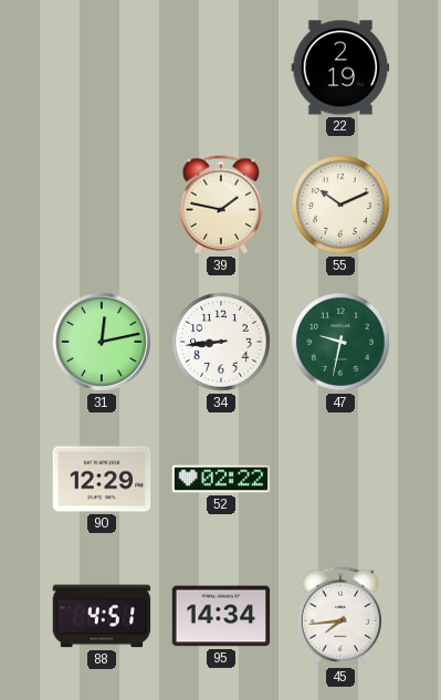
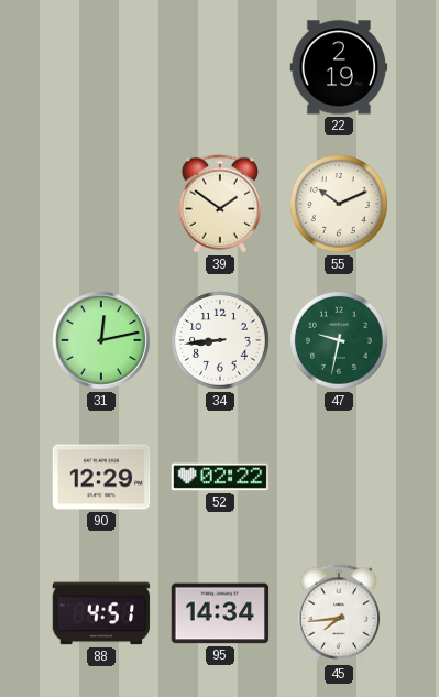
39: 1:47 -> 1:51 (220, 204)
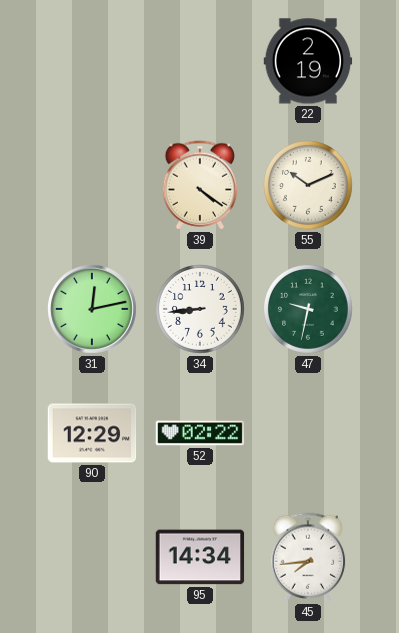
39: 1:51 -> 4:21 (200, 185)
88: 4:51 -> none (101, 613)
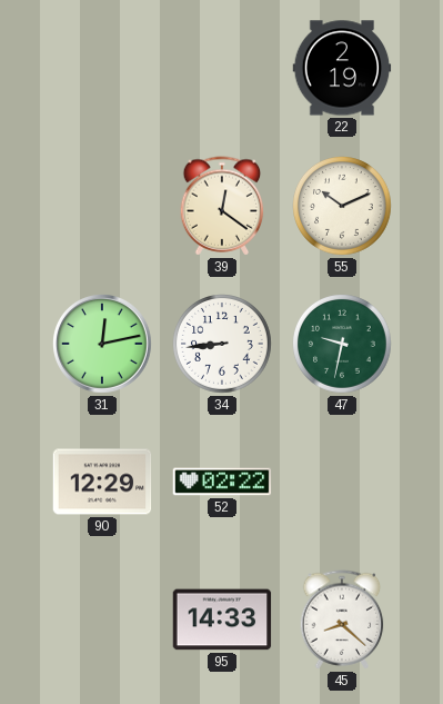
39: 4:21 -> 12:21 (222, 206)
95: 14:34 -> 14:33 (222, 619)
45: 7:44 -> 8:22 (342, 619)
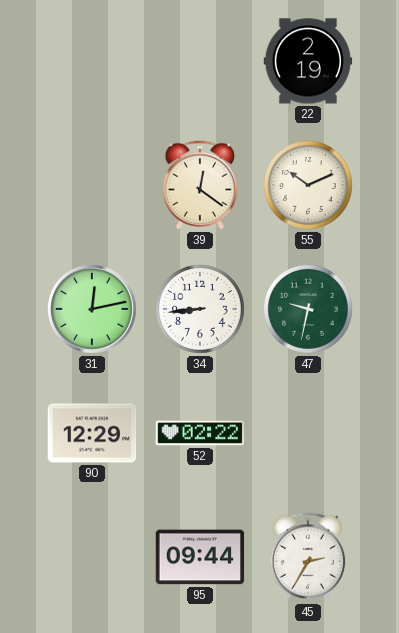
95: 14:33 -> 09:44 (200, 557)
45: 8:22 -> 2:35 (308, 557)
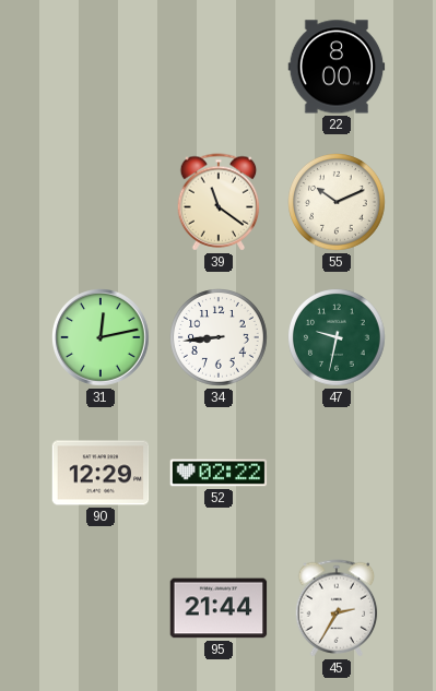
22: 2:19 -> 8:00 (337, 67)
39: 12:21 -> 11:21 (219, 202)
95: 09:44 -> 21:44 (219, 608)
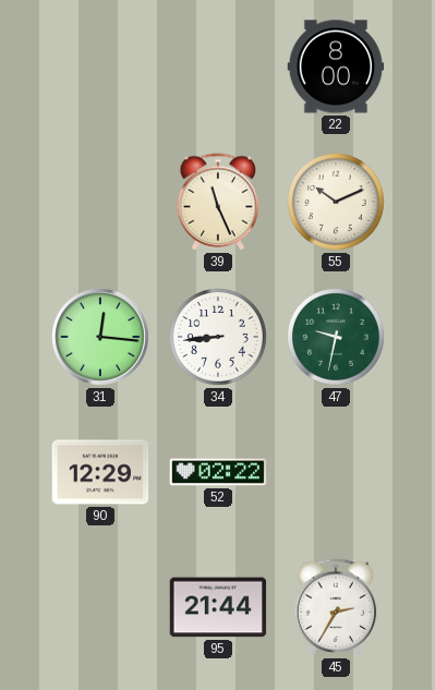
39: 11:21 -> 11:26 (218, 202)
31: 12:13 -> 12:16 (101, 338)
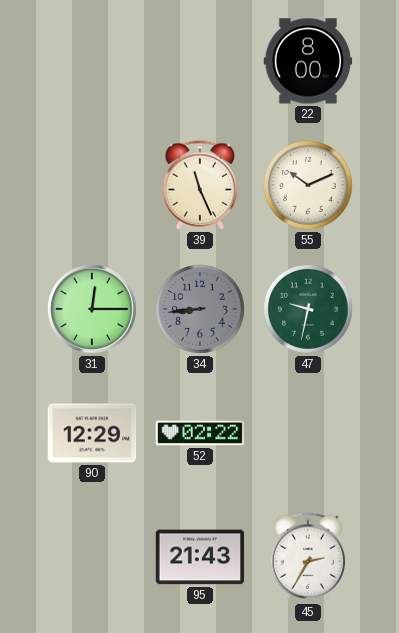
31: 12:16 -> 12:15 (93, 310)
34 dial: white -> grey (201, 310)
95: 21:44 -> 21:43 (200, 557)
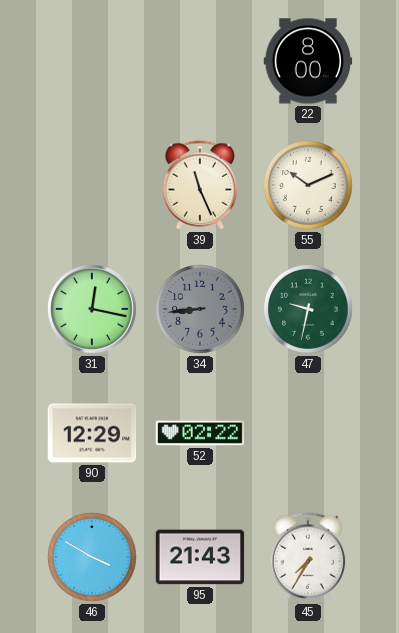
31: 12:15 -> 12:17 (93, 310)
46: none -> 3:50 (93, 558)
45: 2:35 -> 7:35 (308, 557)
